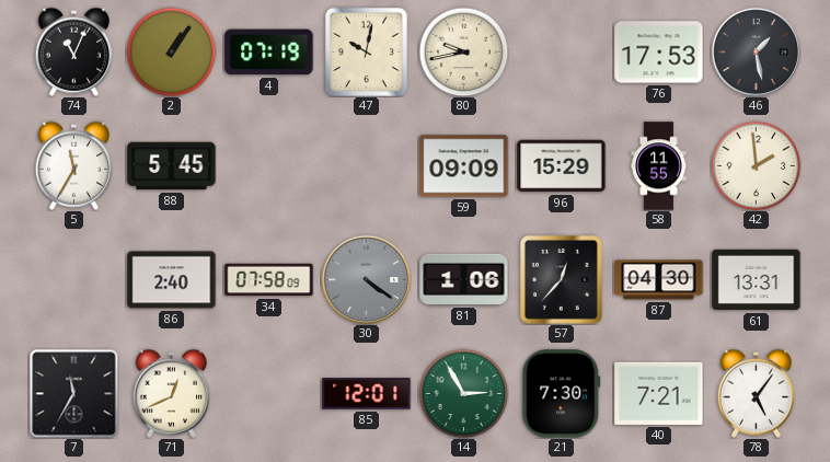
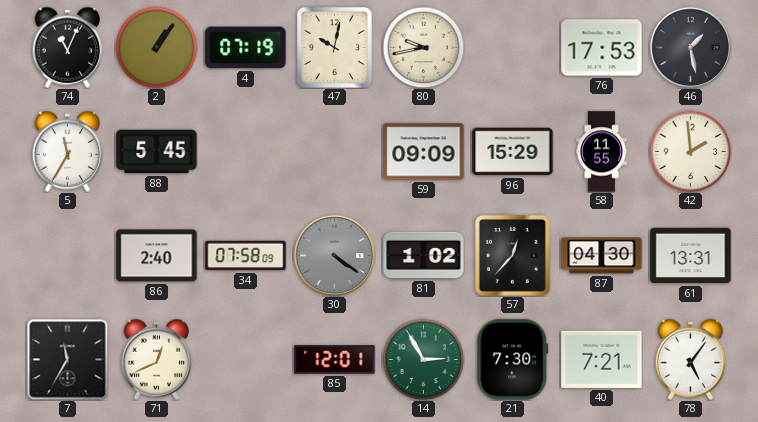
81: 1:06 -> 1:02 (424, 255)
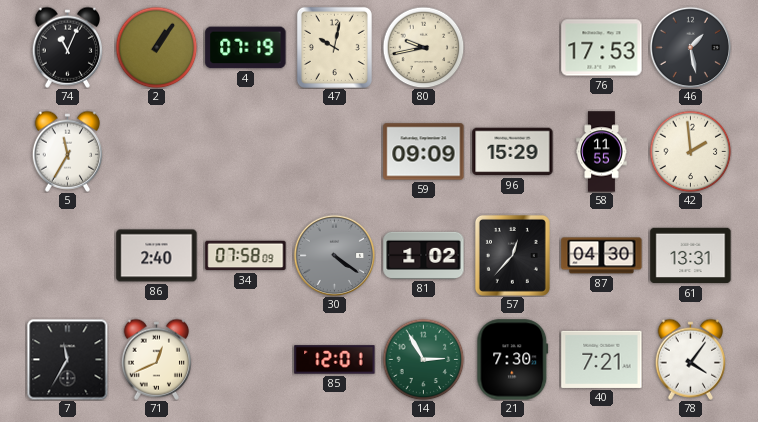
88: 5:45 -> none (157, 152)
78: 5:06 -> 4:06 (690, 359)
